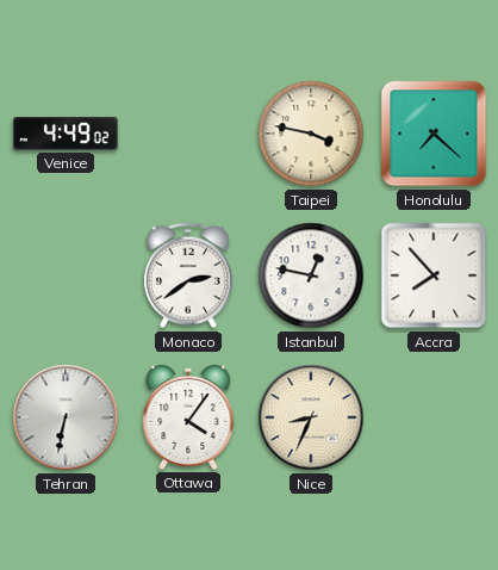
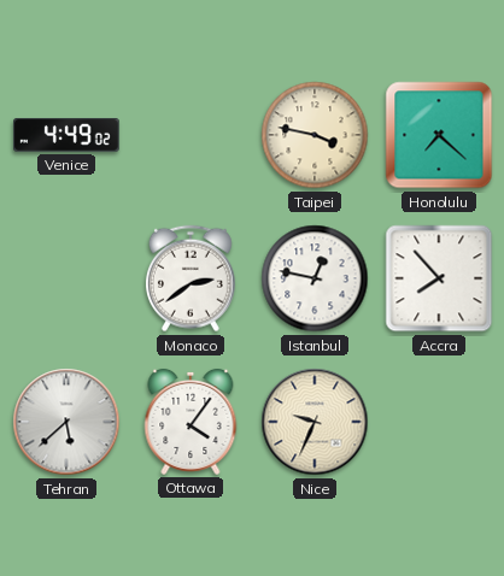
Tehran: 6:32 -> 5:38 (66, 422)
Nice: 8:34 -> 9:34 (315, 422)
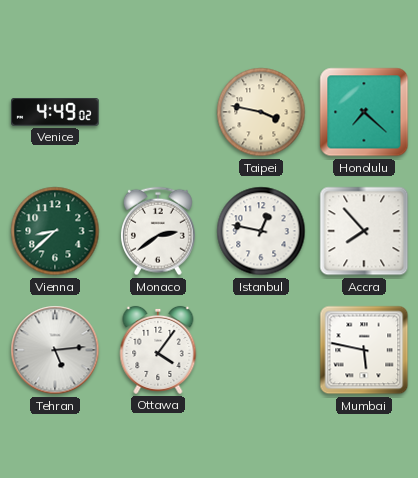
Vienna: none -> 8:38 (55, 231)
Tehran: 5:38 -> 5:14 (55, 350)
Nice: 9:34 -> none (315, 422)
Mumbai: none -> 5:47 (364, 350)
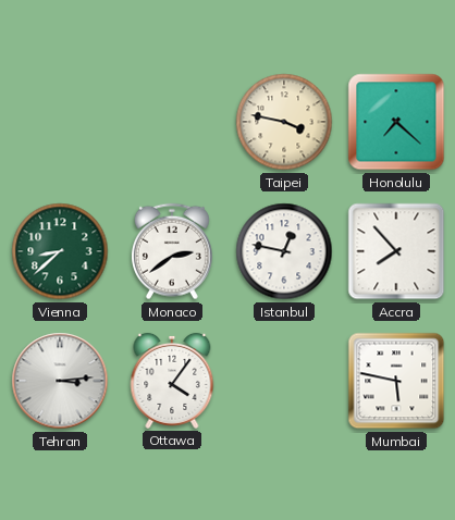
Venice: 4:49 -> none (55, 112)
Tehran: 5:14 -> 3:14 (60, 381)
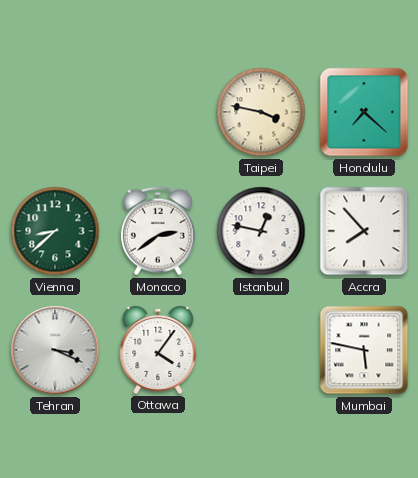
Tehran: 3:14 -> 3:19 (55, 350)
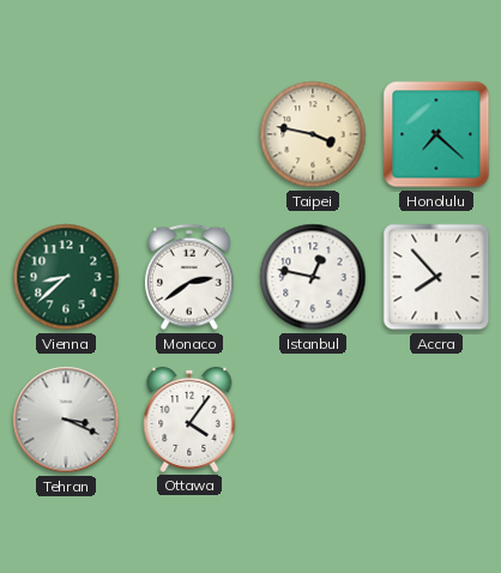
Mumbai: 5:47 -> none (364, 350)
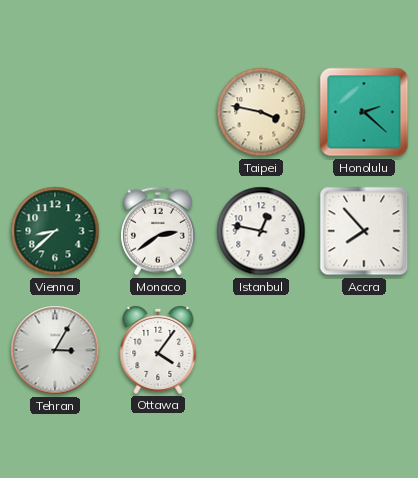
Honolulu: 7:22 -> 2:22 (364, 112)
Tehran: 3:19 -> 3:05 (55, 350)
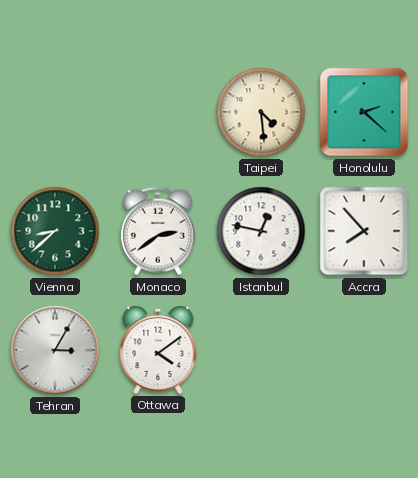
Taipei: 3:47 -> 4:29 (261, 112)
Ottawa: 4:06 -> 4:09 (158, 350)
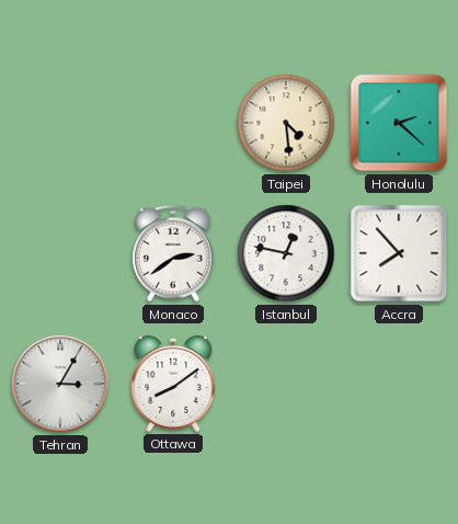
Vienna: 8:38 -> none (55, 231)
Ottawa: 4:09 -> 8:09 (173, 384)
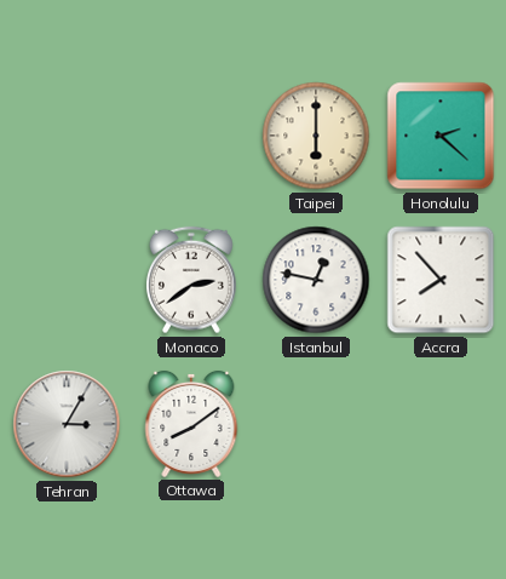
Taipei: 4:29 -> 6:00 (316, 136)
